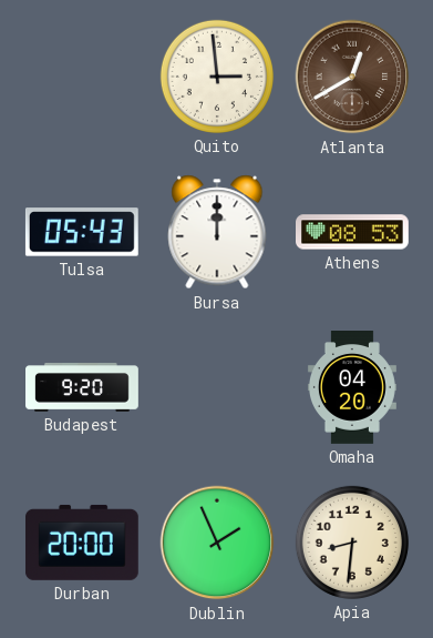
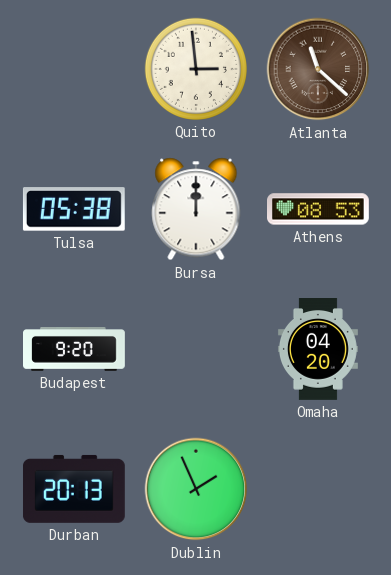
Atlanta: 12:40 -> 11:22 (318, 69)
Tulsa: 05:43 -> 05:38 (74, 209)
Durban: 20:00 -> 20:13 (74, 489)
Apia: 8:31 -> none (352, 543)
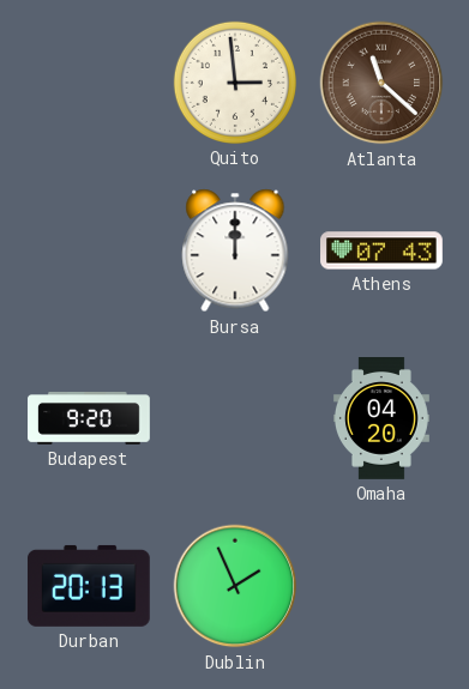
Tulsa: 05:38 -> none (74, 209)
Athens: 08:53 -> 07:43 (383, 250)
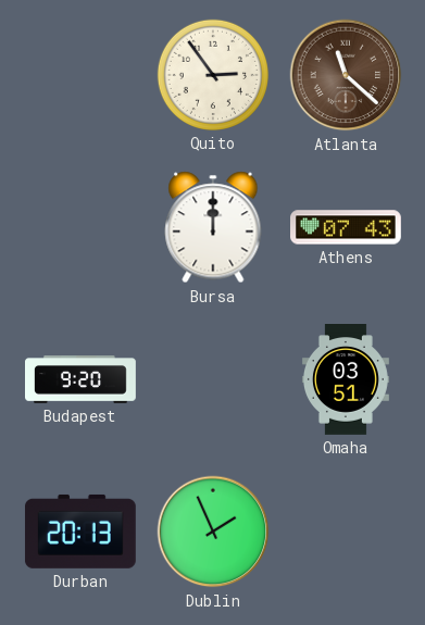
Quito: 2:59 -> 2:54 (213, 75)
Omaha: 04:20 -> 03:51 (346, 380)
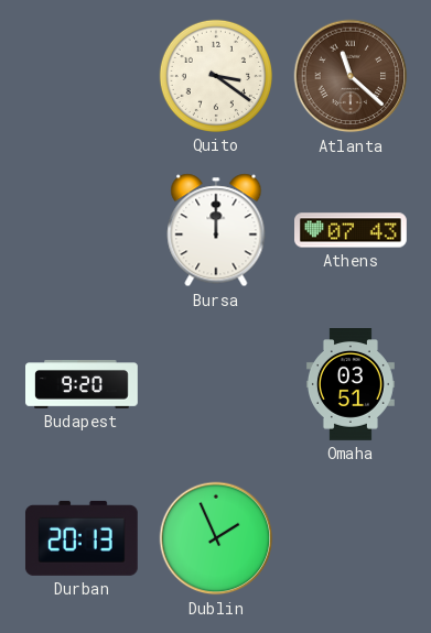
Quito: 2:54 -> 3:21 (216, 76)
